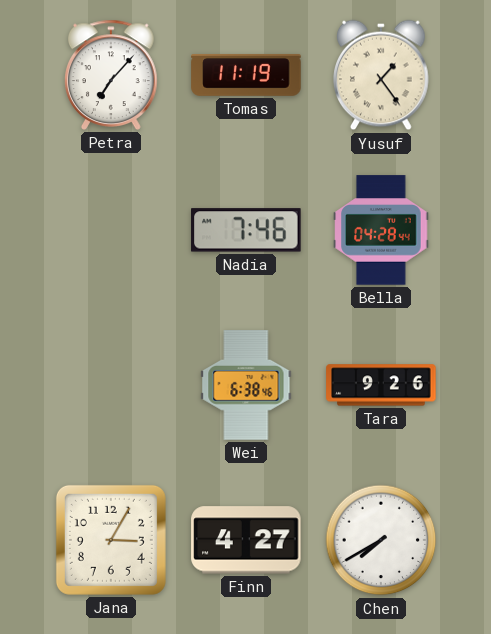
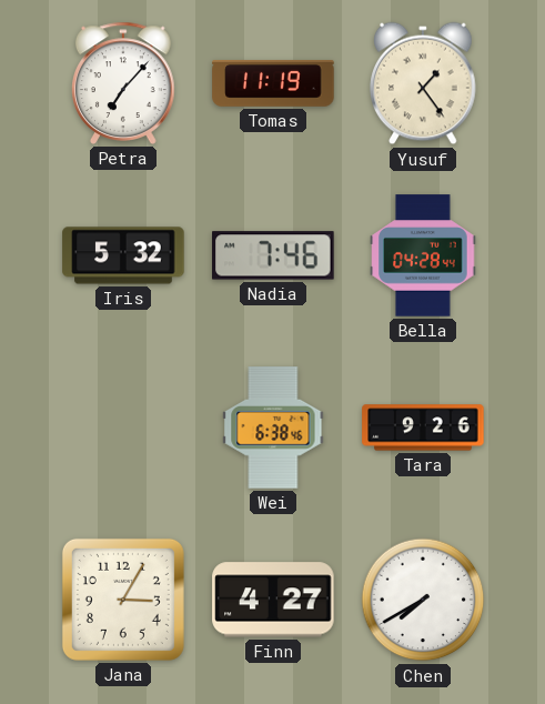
Iris: none -> 5:32 (123, 255)
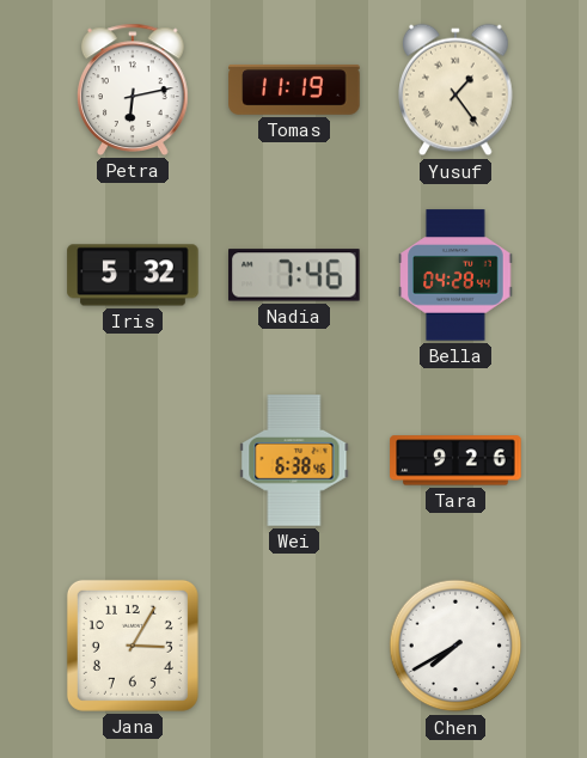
Petra: 7:07 -> 6:13 (134, 90)
Finn: 4:27 -> none (273, 600)
